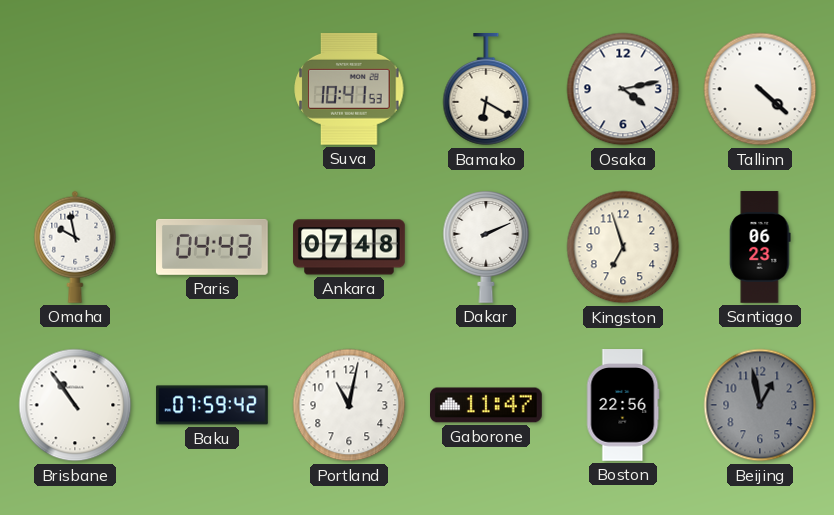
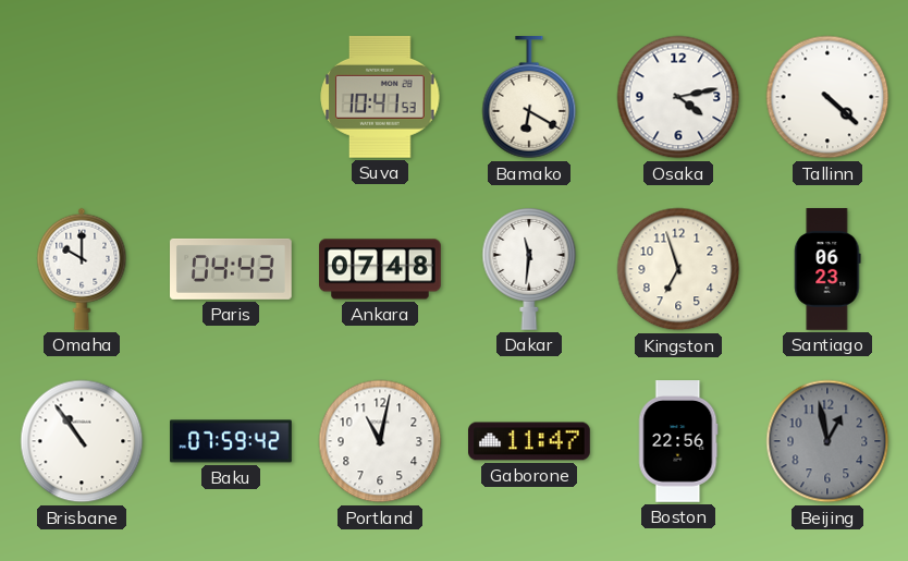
Omaha: 9:58 -> 10:00 (82, 269)
Dakar: 2:11 -> 11:31 (529, 269)
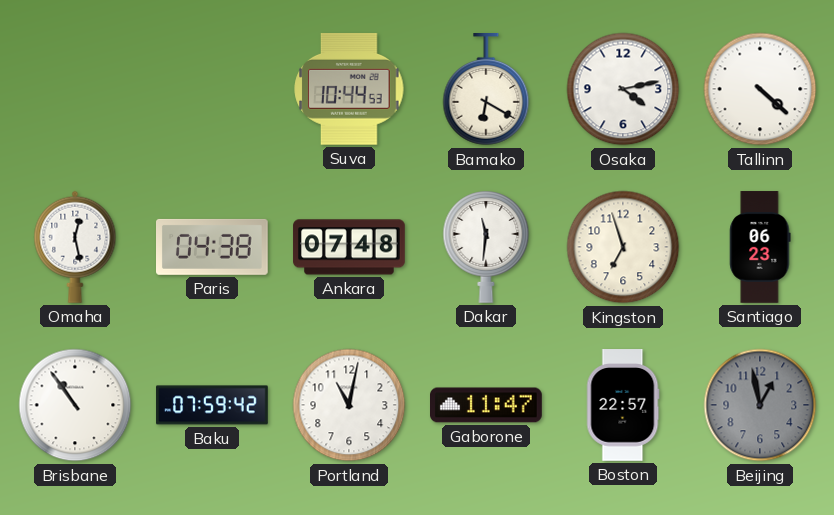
Suva: 10:41 -> 10:44 (349, 89)
Omaha: 10:00 -> 12:28 (75, 247)
Paris: 04:43 -> 04:38 (213, 247)
Boston: 22:56 -> 22:57 (623, 405)
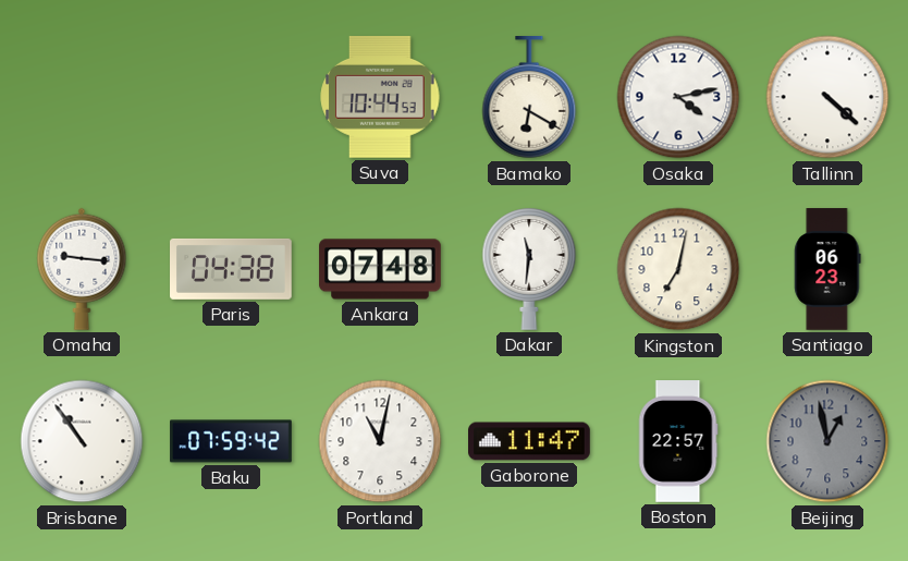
Omaha: 12:28 -> 9:16 (82, 269)
Kingston: 6:57 -> 7:02 (678, 269)
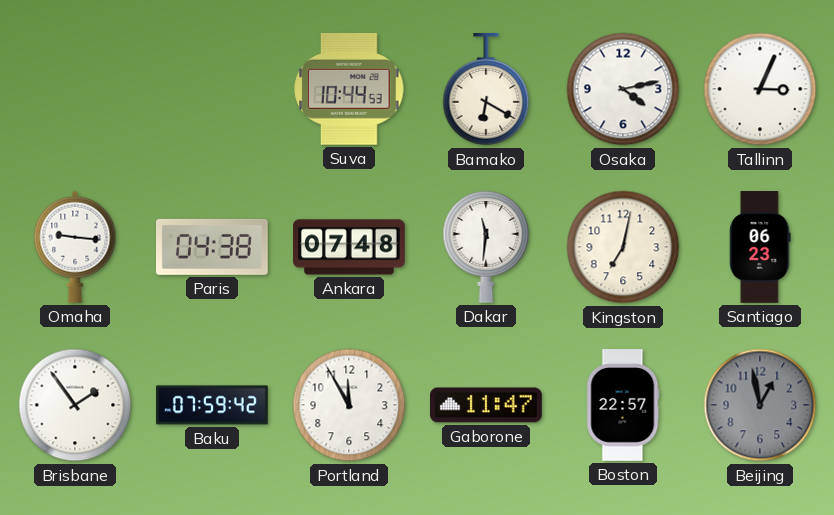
Tallinn: 4:22 -> 3:04 (760, 89)
Brisbane: 10:54 -> 1:54 (75, 405)
Portland: 11:02 -> 11:55 (349, 405)
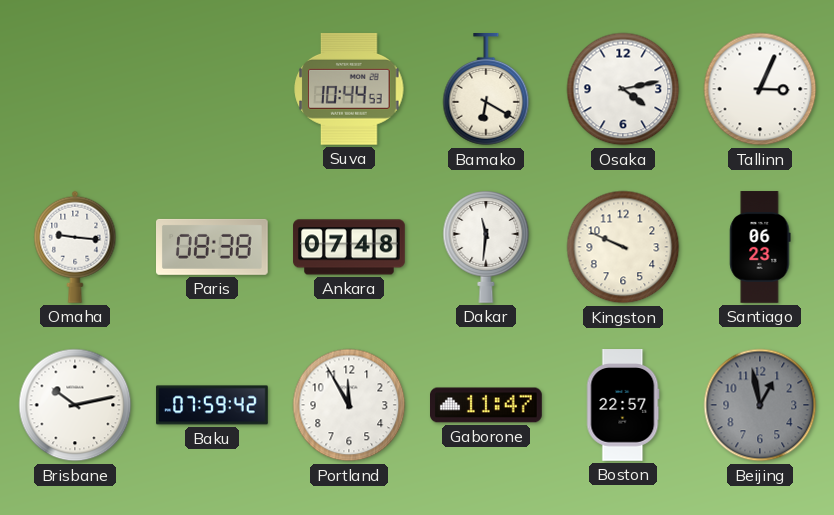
Paris: 04:38 -> 08:38 (213, 247)
Kingston: 7:02 -> 9:49 (623, 247)
Brisbane: 1:54 -> 10:13 (75, 405)
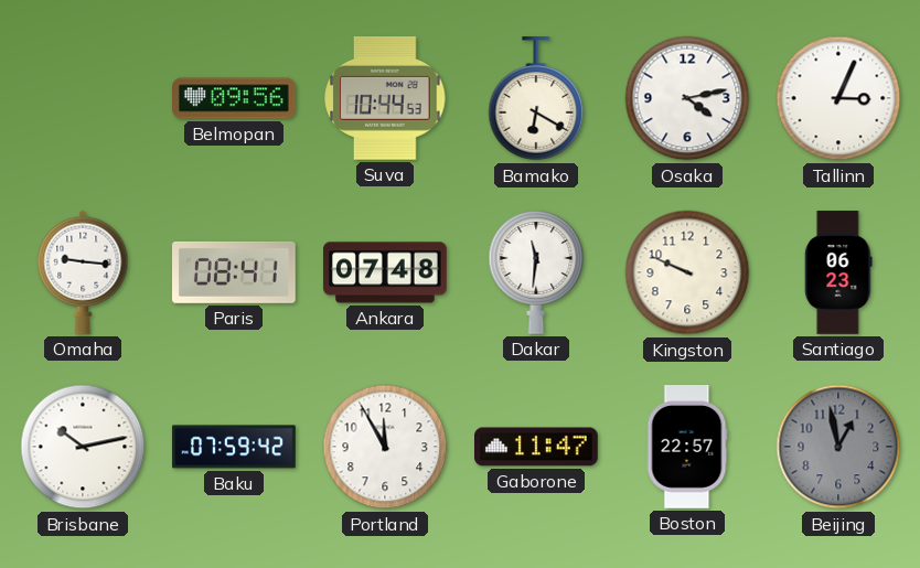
Belmopan: none -> 09:56 (235, 98)
Paris: 08:38 -> 08:41 (235, 272)
